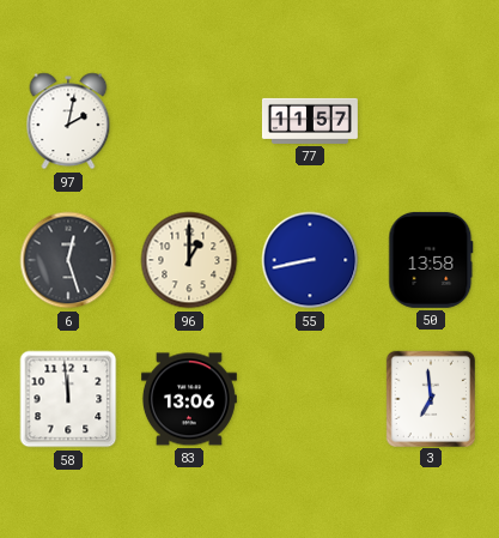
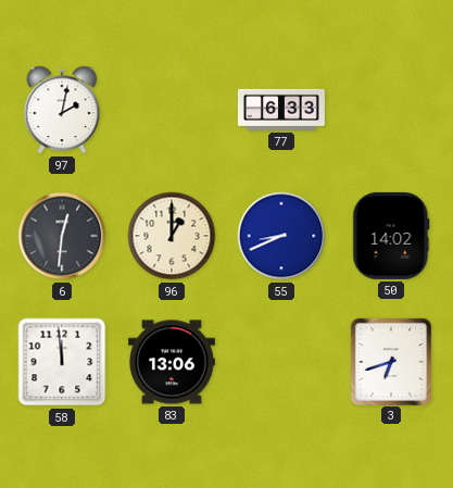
77: 11:57 -> 6:33 (281, 110)
6: 12:27 -> 12:31 (62, 236)
55: 8:43 -> 8:41 (281, 236)
50: 13:58 -> 14:02 (391, 236)
3: 6:59 -> 6:42 (390, 361)
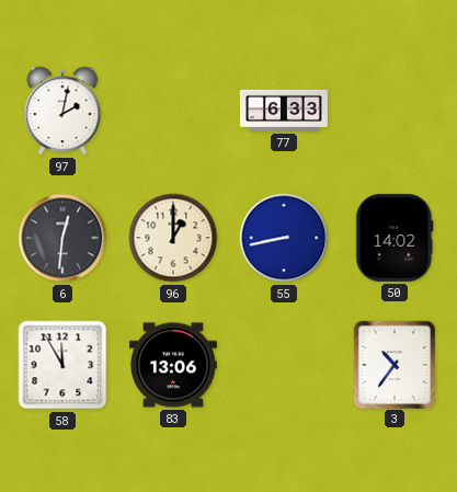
55: 8:41 -> 8:43 (284, 238)
58: 11:59 -> 11:55 (62, 365)
3: 6:42 -> 10:36 (393, 364)
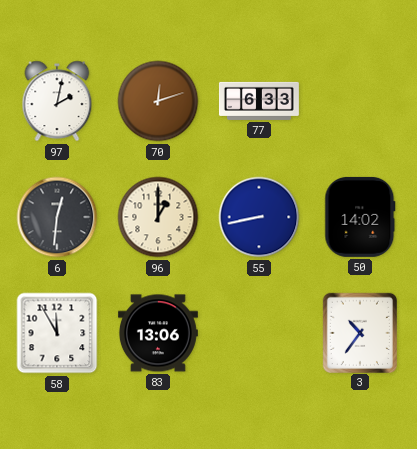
70: none -> 12:12 (158, 101)
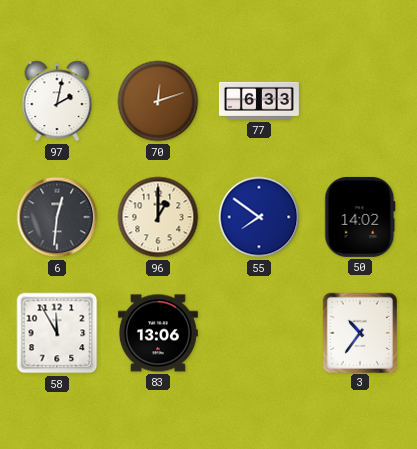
55: 8:43 -> 7:51 (259, 217)
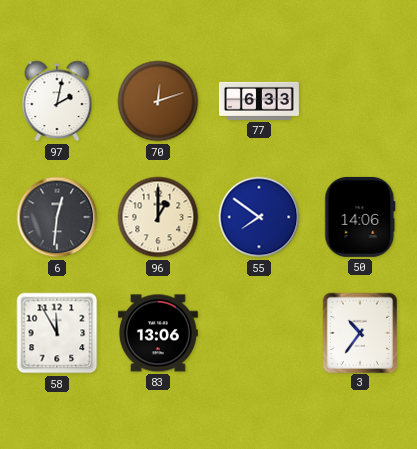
50: 14:02 -> 14:06 (360, 217)
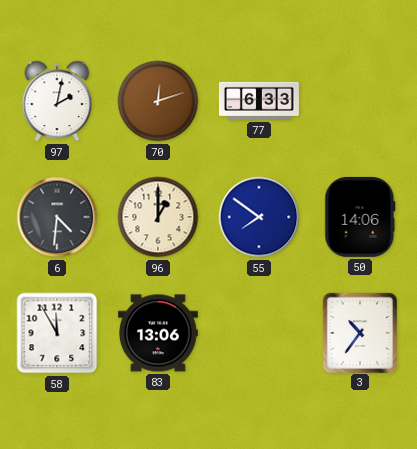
6: 12:31 -> 4:31 (57, 217)
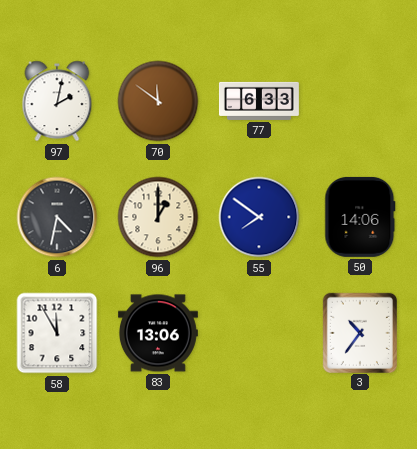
70: 12:12 -> 11:51 (158, 101)
6: 4:31 -> 4:32 (57, 217)
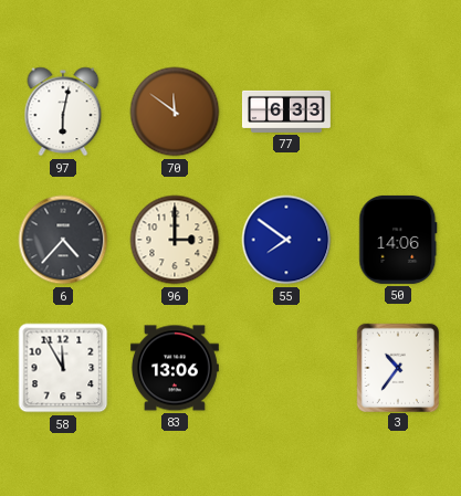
97: 2:02 -> 6:02 (63, 112)
6: 4:32 -> 4:37 (63, 240)
96: 1:00 -> 3:00 (175, 240)
